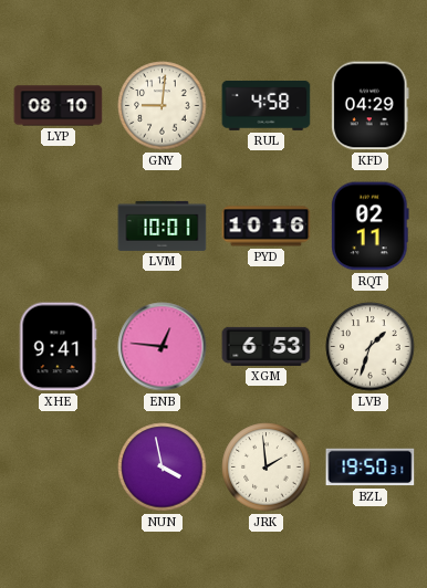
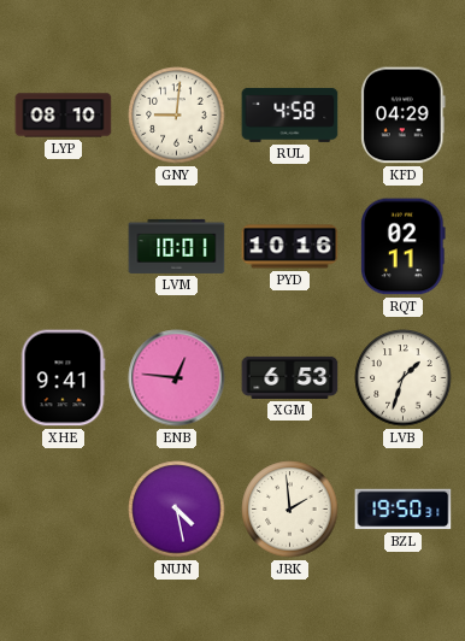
NUN: 3:58 -> 4:28 (177, 510)
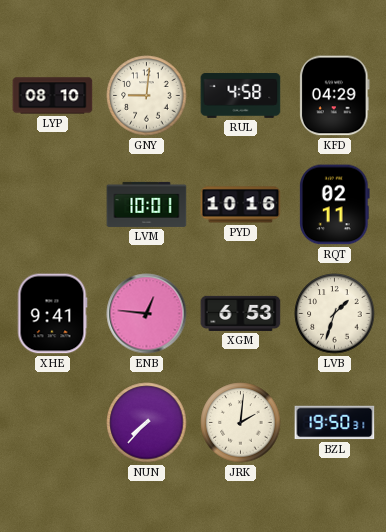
NUN: 4:28 -> 7:37 (147, 423)
JRK: 1:59 -> 2:01 (241, 423)
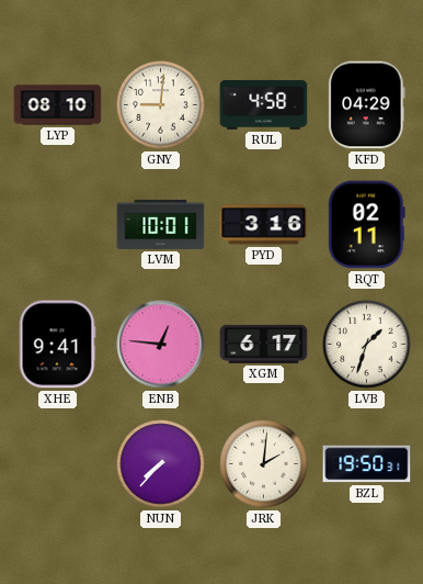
PYD: 10:16 -> 3:16 (264, 225)
XGM: 6:53 -> 6:17 (264, 344)
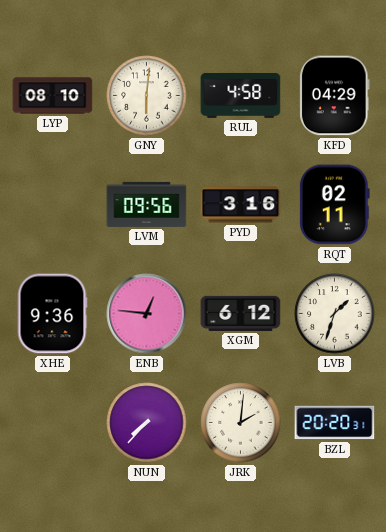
GNY: 9:01 -> 6:01 (147, 96)
LVM: 10:01 -> 09:56 (147, 204)
XHE: 9:41 -> 9:36 (52, 314)
XGM: 6:17 -> 6:12 (241, 313)
BZL: 19:50 -> 20:20 (335, 423)
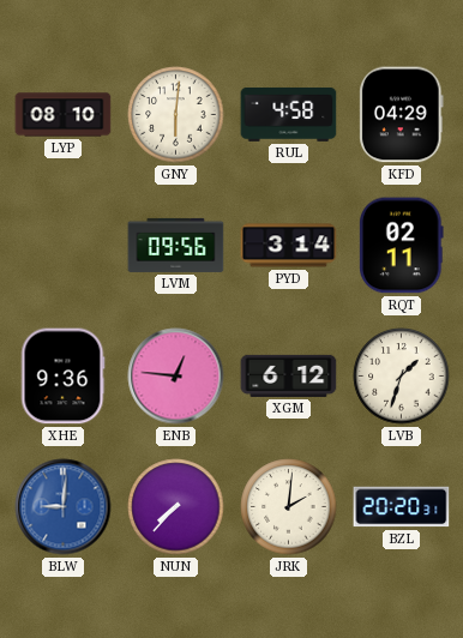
PYD: 3:16 -> 3:14 (289, 246)
BLW: none -> 9:01 (64, 507)
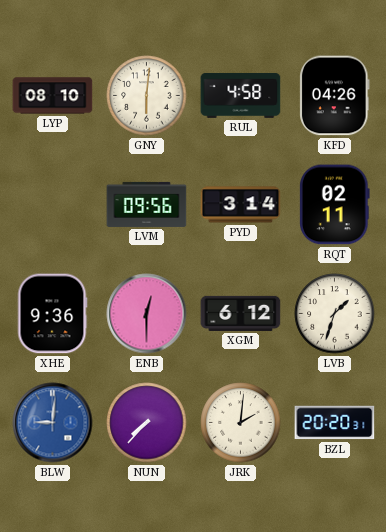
KFD: 04:29 -> 04:26 (335, 96)
ENB: 12:46 -> 12:30 (147, 314)
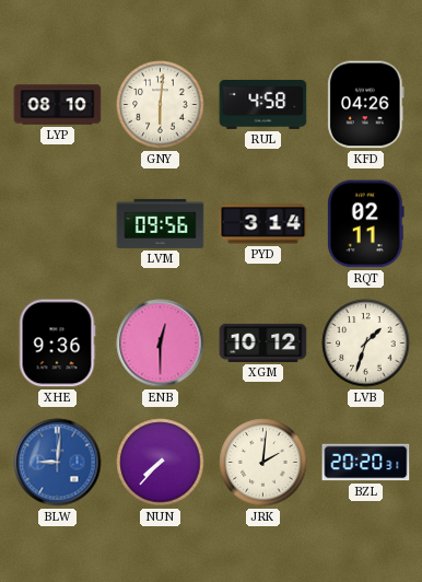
XGM: 6:12 -> 10:12 (263, 342)
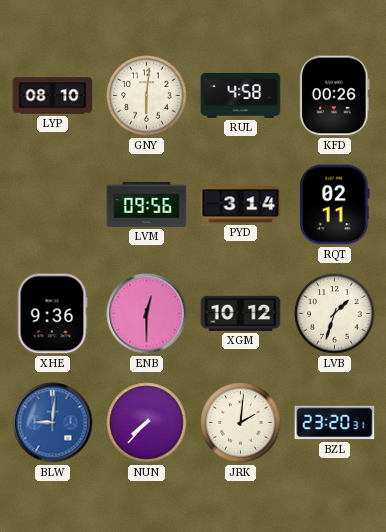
KFD: 04:26 -> 00:26 (335, 96)
BZL: 20:20 -> 23:20 (335, 423)
